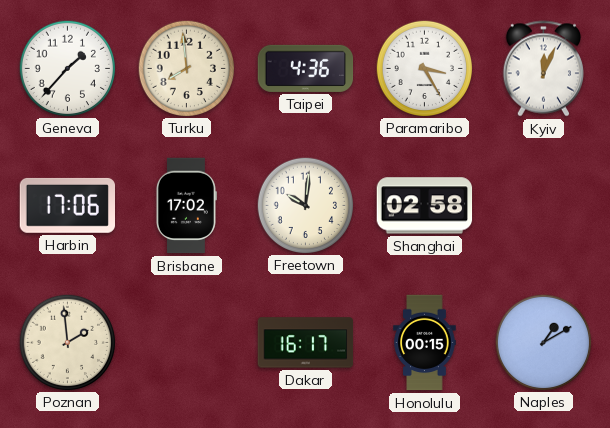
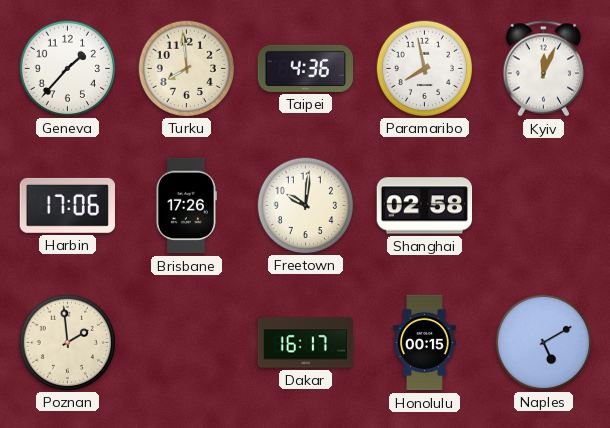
Paramaribo: 3:25 -> 7:58 (424, 68)
Brisbane: 17:02 -> 17:26 (186, 206)
Naples: 1:10 -> 5:10 (543, 342)
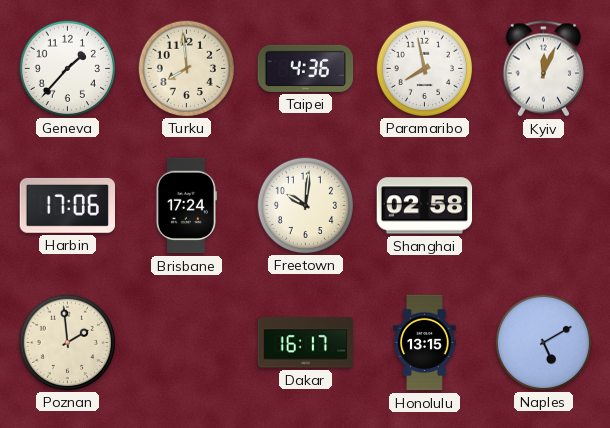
Brisbane: 17:26 -> 17:24 (186, 206)
Honolulu: 00:15 -> 13:15 (425, 343)
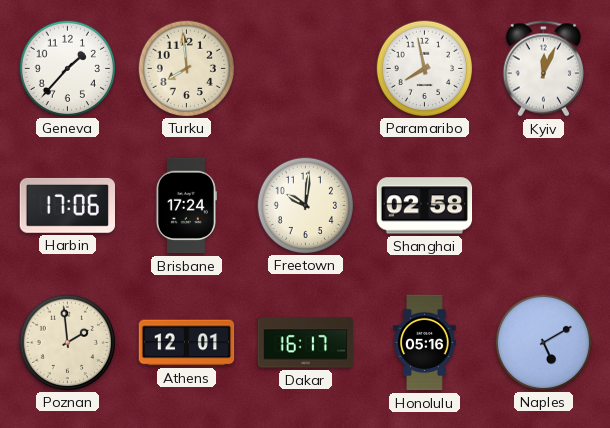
Taipei: 4:36 -> none (306, 68)
Athens: none -> 12:01 (187, 343)
Honolulu: 13:15 -> 05:16 (425, 343)
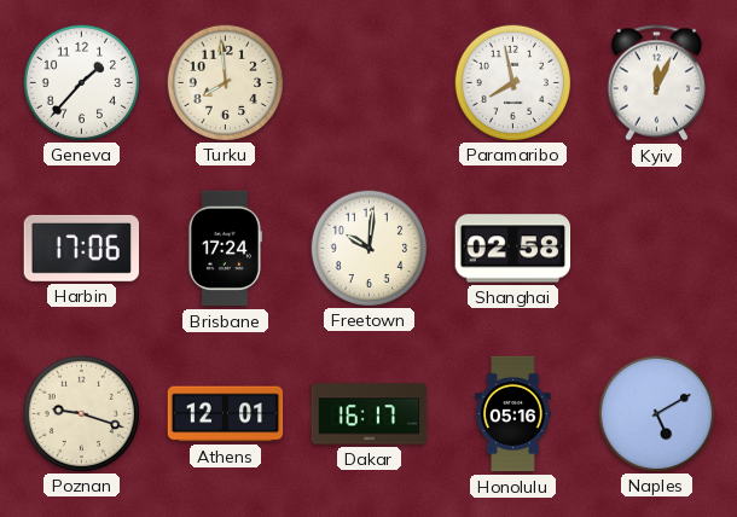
Poznan: 1:59 -> 9:18 (81, 413)
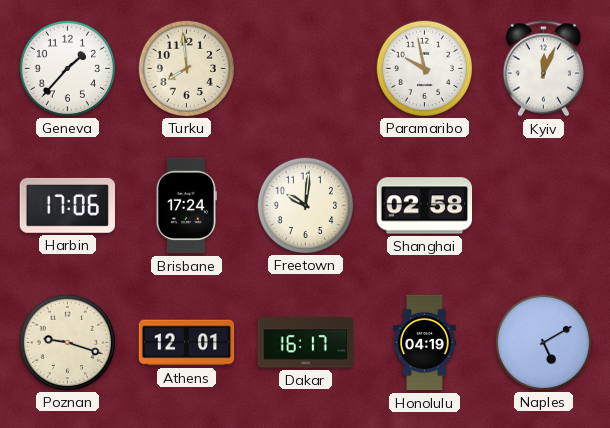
Paramaribo: 7:58 -> 9:58 (424, 68)
Honolulu: 05:16 -> 04:19 (425, 343)
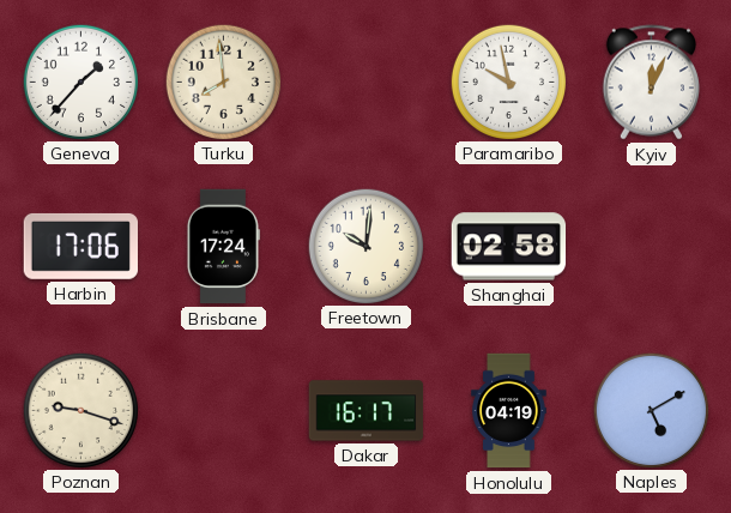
Athens: 12:01 -> none (187, 343)
